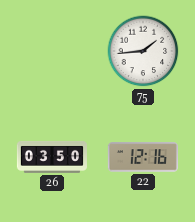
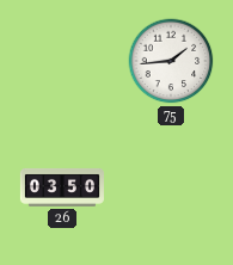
22: 12:16 -> none (143, 157)
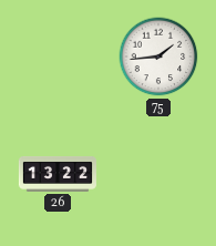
26: 03:50 -> 13:22 (58, 174)
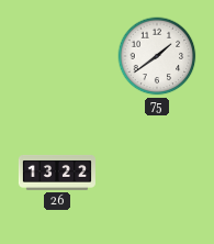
75: 1:44 -> 1:39 (157, 56)
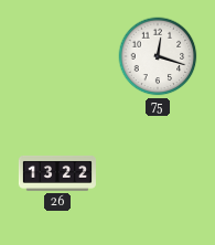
75: 1:39 -> 12:18 (158, 56)
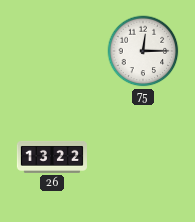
75: 12:18 -> 12:15 (143, 51)
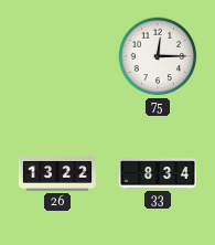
33: none -> 8:34 (158, 173)
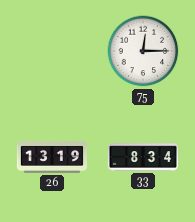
26: 13:22 -> 13:19 (52, 157)
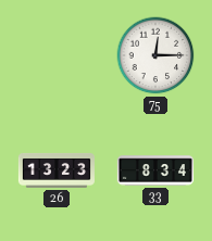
26: 13:19 -> 13:23 (57, 170)
